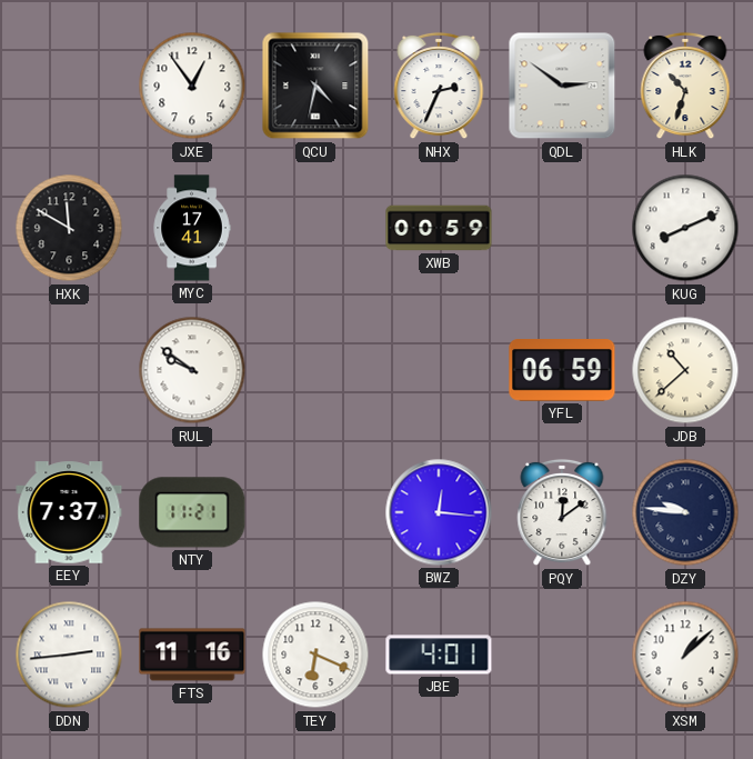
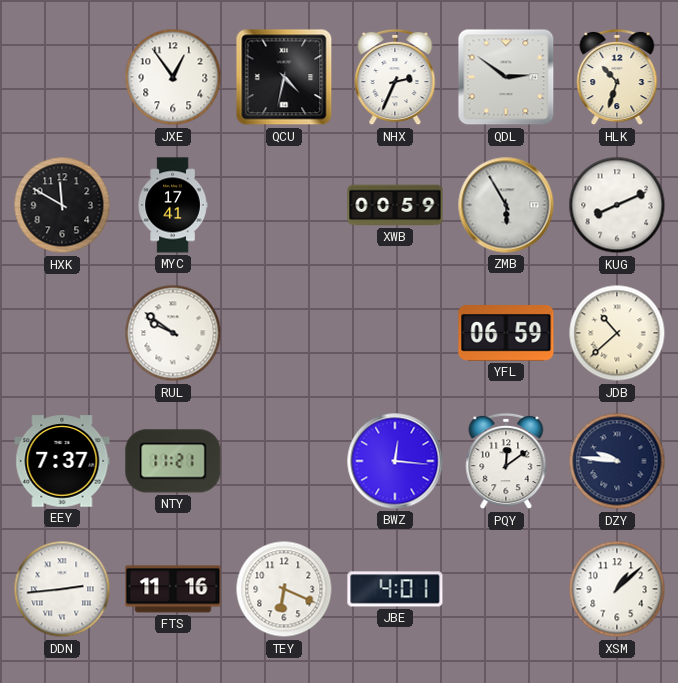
ZMB: none -> 5:55 (506, 205)
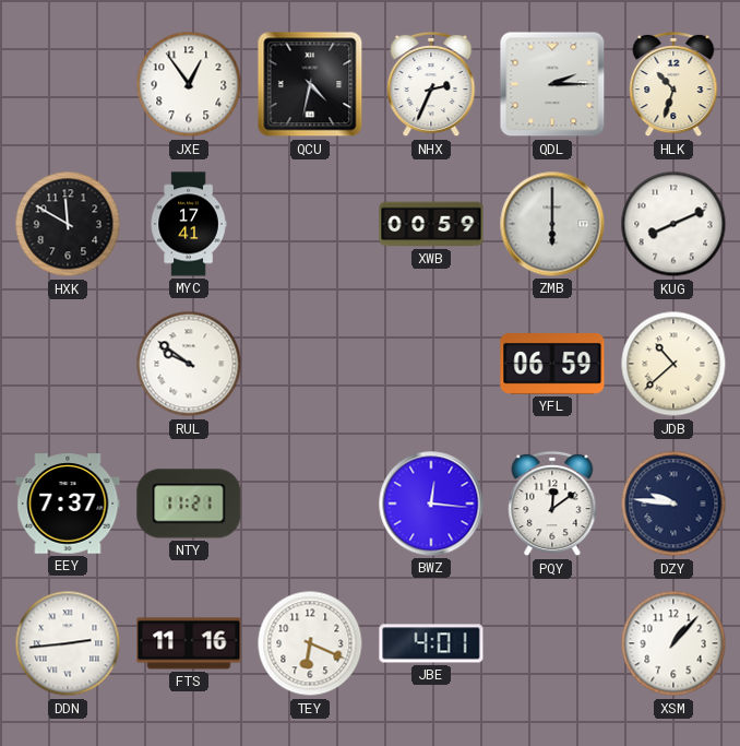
QDL: 2:51 -> 2:15 (552, 84)
ZMB: 5:55 -> 6:00 (552, 224)
XSM: 1:08 -> 1:07 (673, 643)
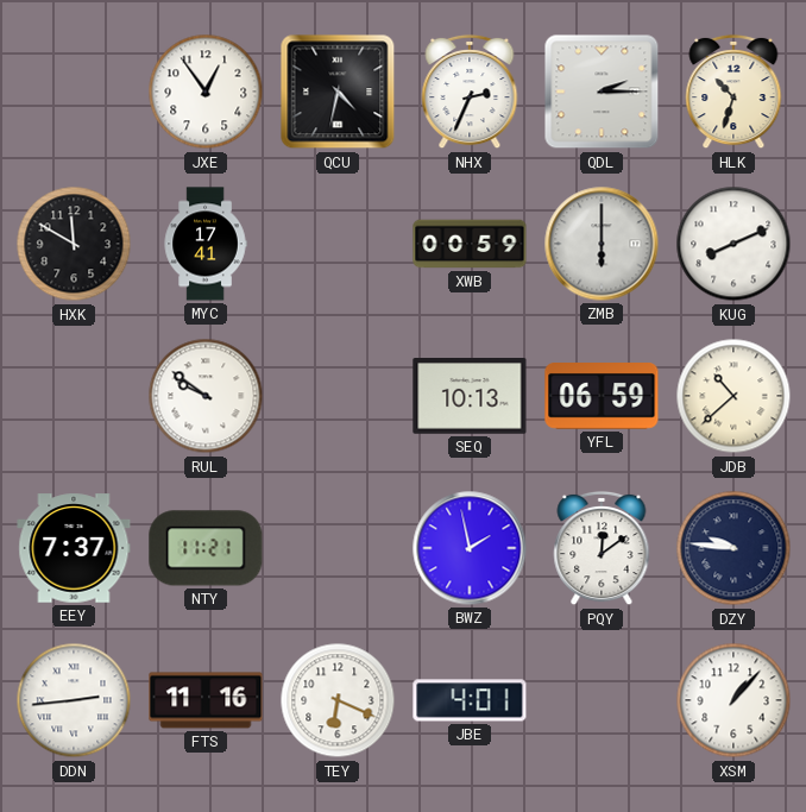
SEQ: none -> 10:13 (470, 397)
BWZ: 12:16 -> 1:58 (470, 548)
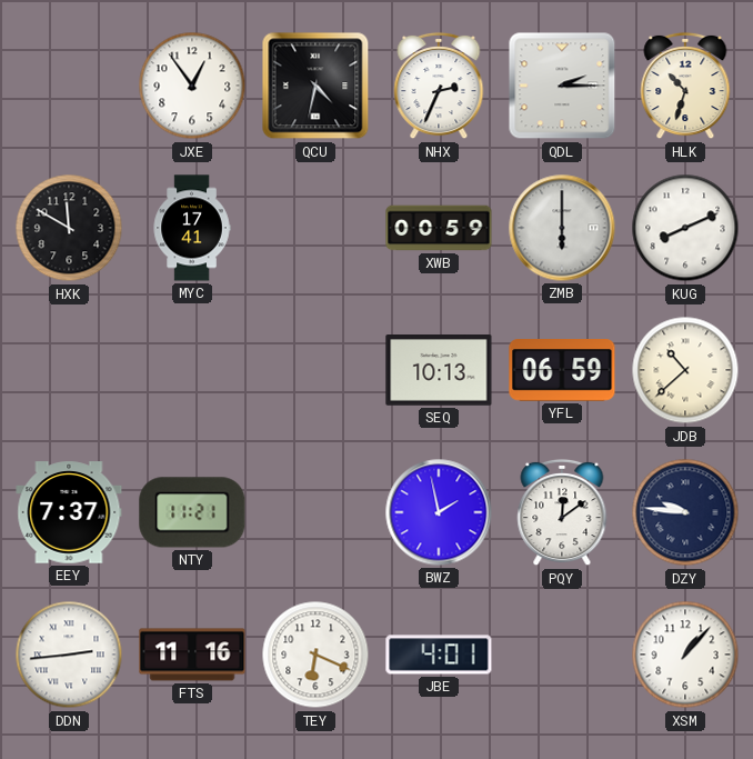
RUL: 9:51 -> none (206, 396)
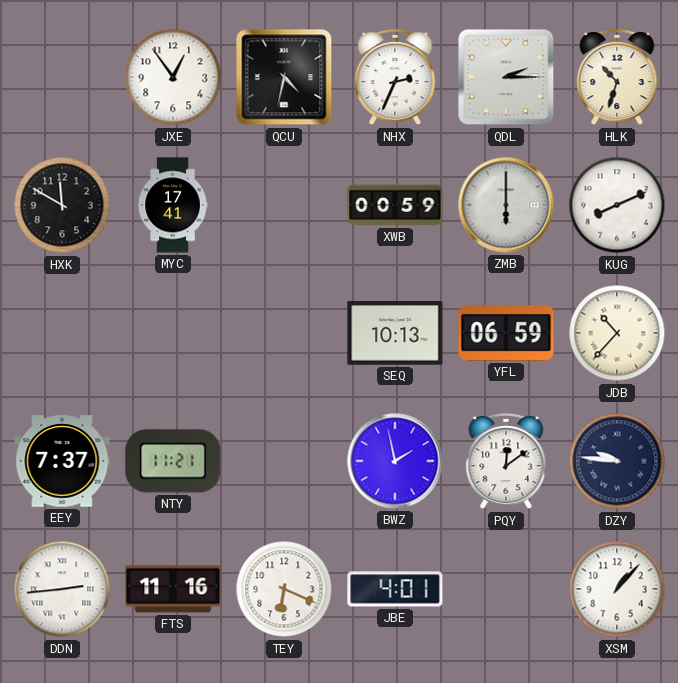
JDB: 10:38 -> 10:37 (617, 333)
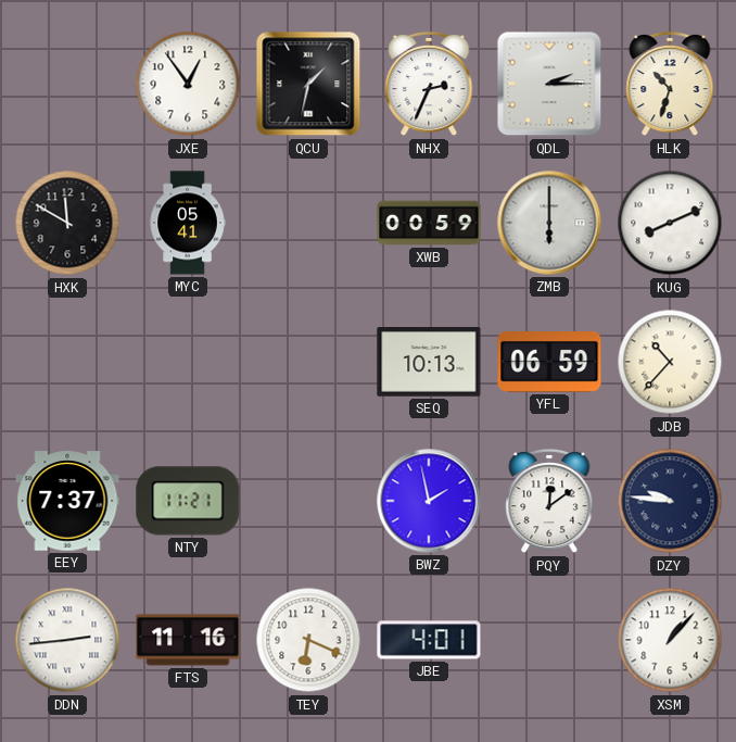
QCU: 4:32 -> 1:32 (308, 84)
MYC: 17:41 -> 05:41 (188, 223)
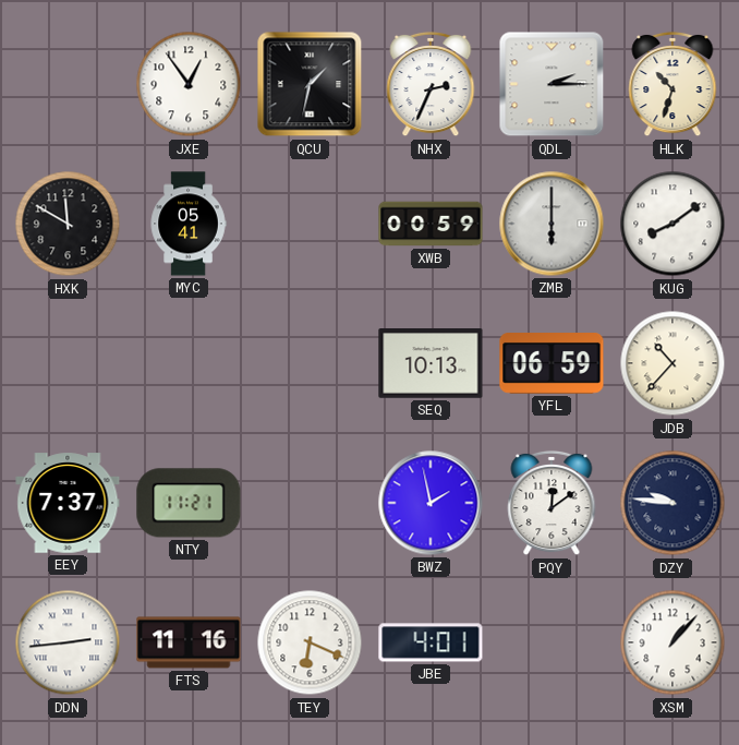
KUG: 8:11 -> 8:09 (673, 224)
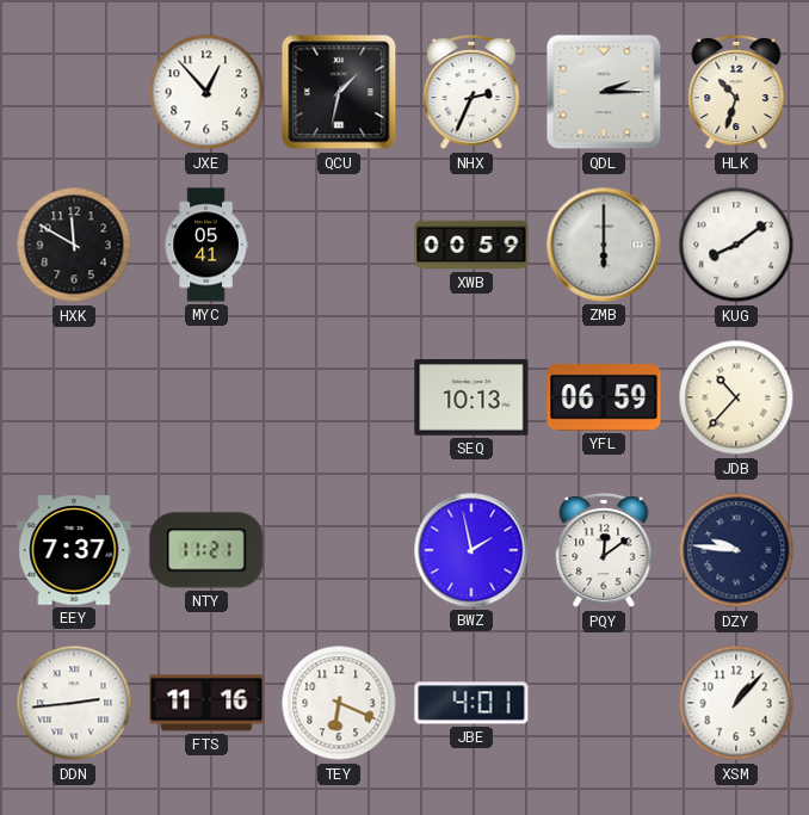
JXE: 12:54 -> 12:53 (206, 92)
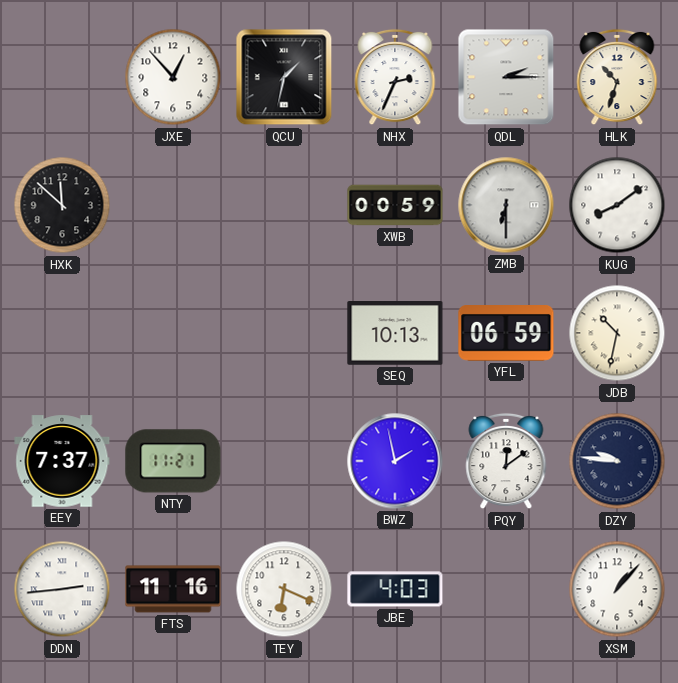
HXK: 11:50 -> 11:52 (62, 205)
MYC: 05:41 -> none (206, 245)
ZMB: 6:00 -> 6:30 (506, 205)
JDB: 10:37 -> 10:32 (617, 333)
JBE: 4:01 -> 4:03 (395, 589)
